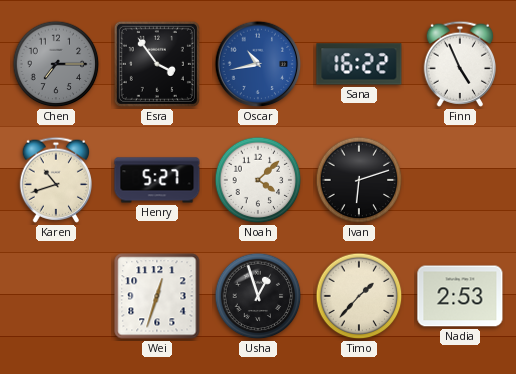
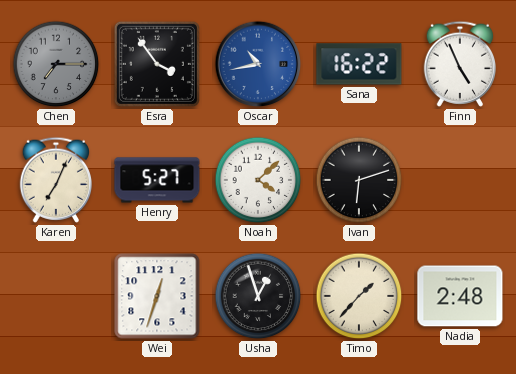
Karen: 10:42 -> 7:04 (56, 180)
Nadia: 2:53 -> 2:48 (460, 296)
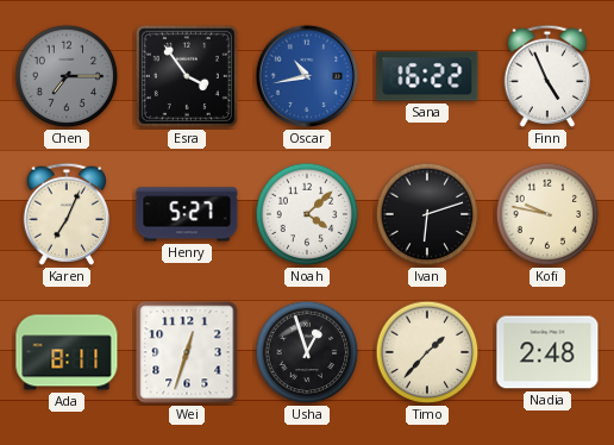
Kofi: none -> 9:47 (547, 214)
Ada: none -> 8:11 (67, 352)
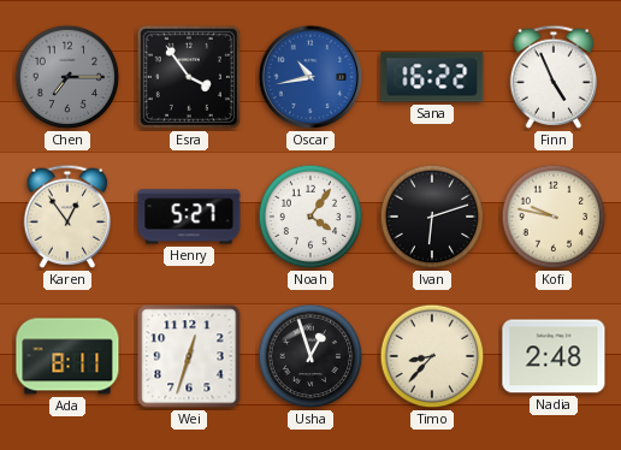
Karen: 7:04 -> 12:54 (67, 217)
Noah: 4:08 -> 4:06 (310, 217)
Timo: 1:37 -> 8:37 (432, 356)
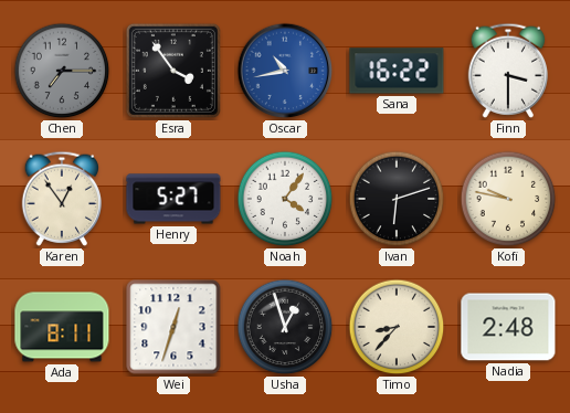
Finn: 4:56 -> 3:30 (508, 71)
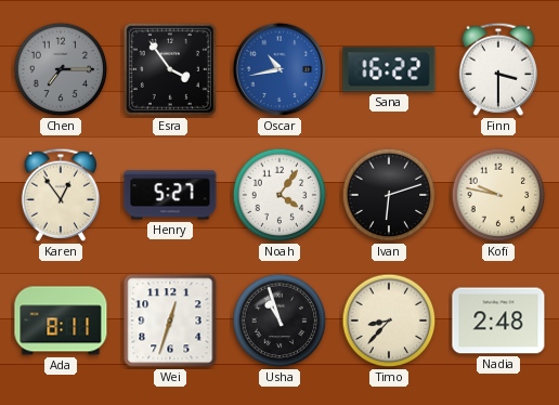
Usha: 12:57 -> 10:57 (279, 321)
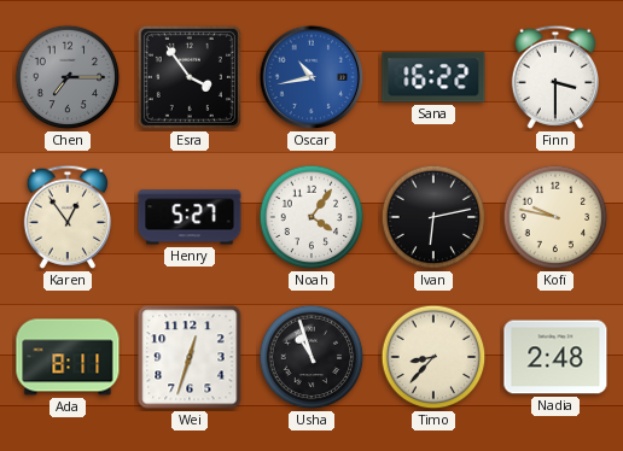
Ivan: 6:12 -> 6:13 (433, 217)
